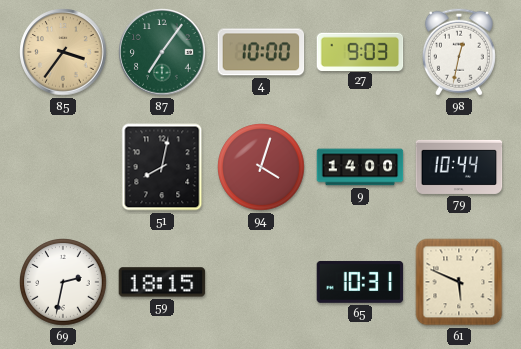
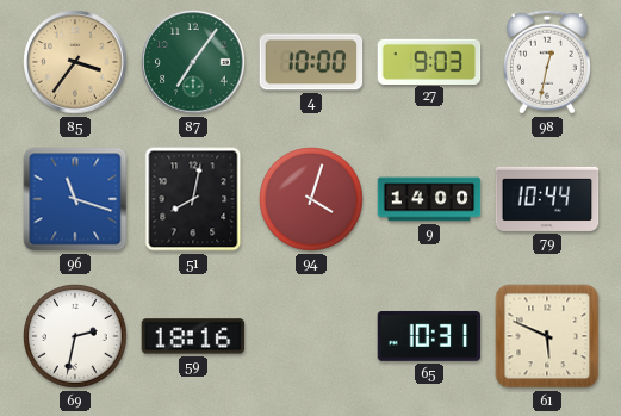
96: none -> 11:18 (75, 199)
59: 18:15 -> 18:16 (193, 336)
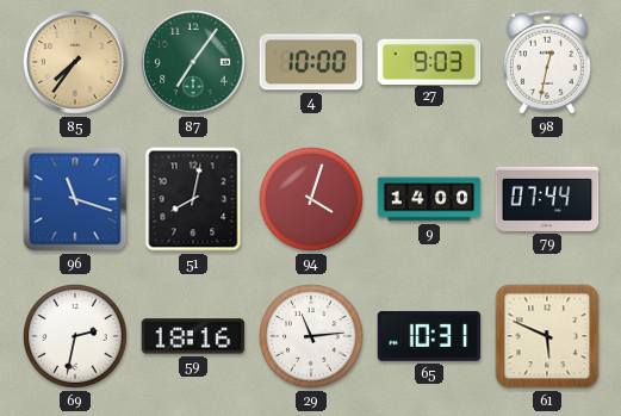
85: 3:36 -> 7:36 (75, 62)
79: 10:44 -> 07:44 (547, 199)
29: none -> 11:14 (311, 336)
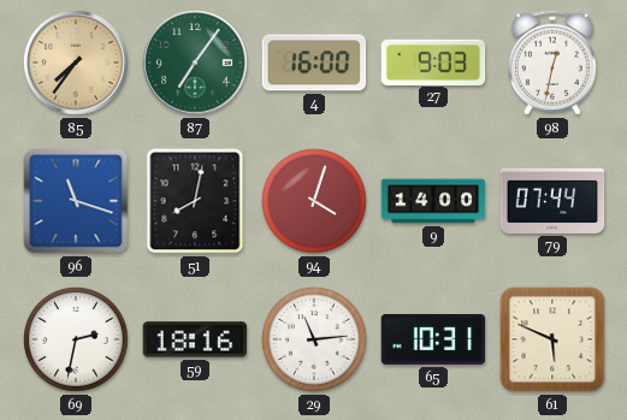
4: 10:00 -> 16:00 (314, 63)
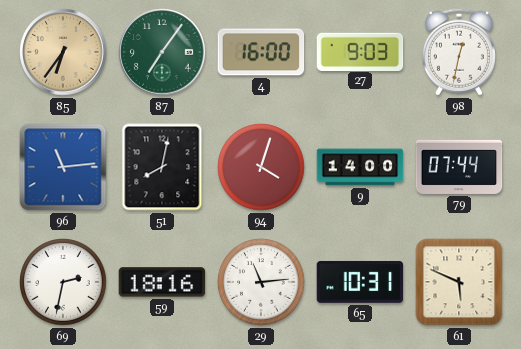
85: 7:36 -> 6:36 (63, 52)
96: 11:18 -> 11:14 (63, 167)
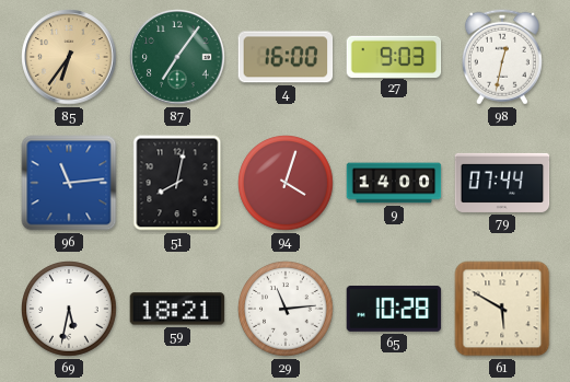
69: 2:32 -> 5:32 (69, 309)
59: 18:16 -> 18:21 (177, 309)
65: 10:31 -> 10:28 (394, 309)
61: 5:49 -> 5:50 (502, 309)
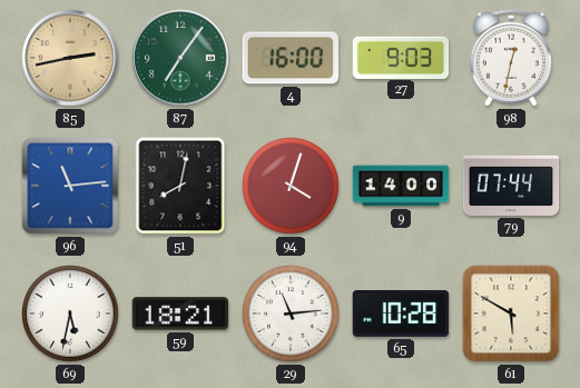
85: 6:36 -> 2:43 (70, 58)
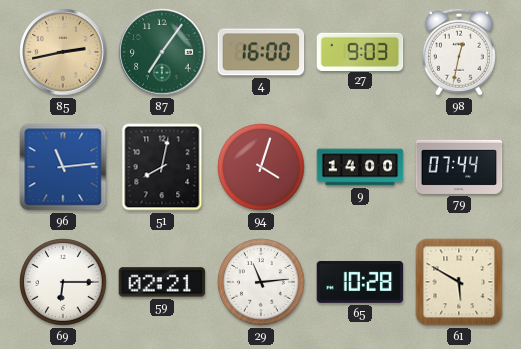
69: 5:32 -> 6:15 (63, 282)
59: 18:21 -> 02:21 (162, 282)
